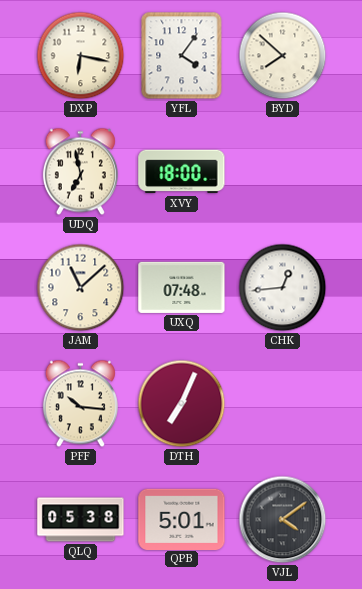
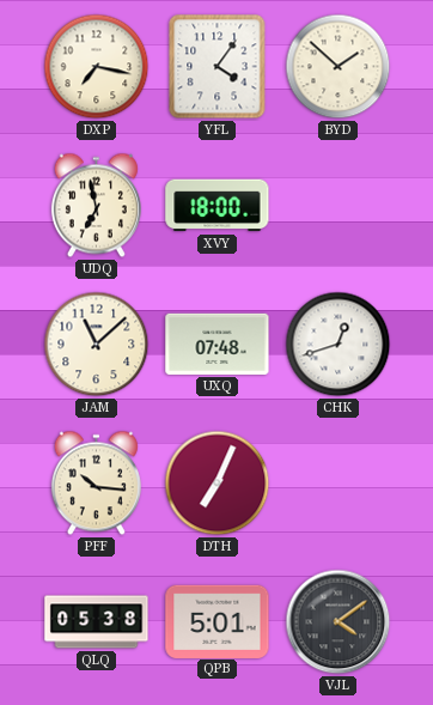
DXP: 6:17 -> 7:17 (97, 67)
BYD: 7:52 -> 1:52 (339, 67)
CHK: 12:44 -> 12:42 (339, 345)
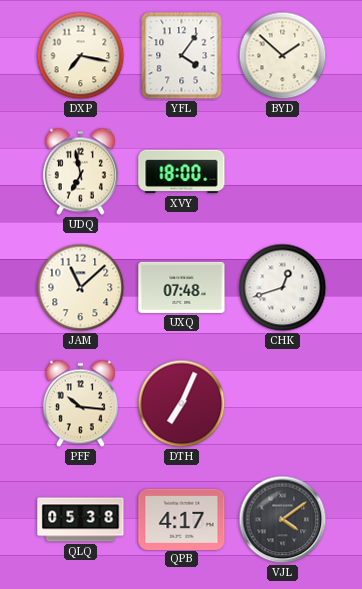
QPB: 5:01 -> 4:17 (182, 519)
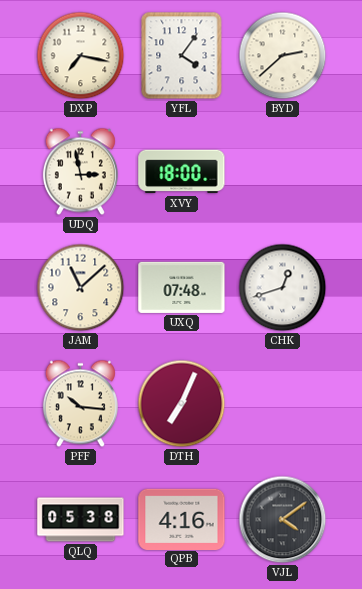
BYD: 1:52 -> 2:38 (283, 56)
UDQ: 6:58 -> 2:58 (80, 172)
QPB: 4:17 -> 4:16 (182, 519)
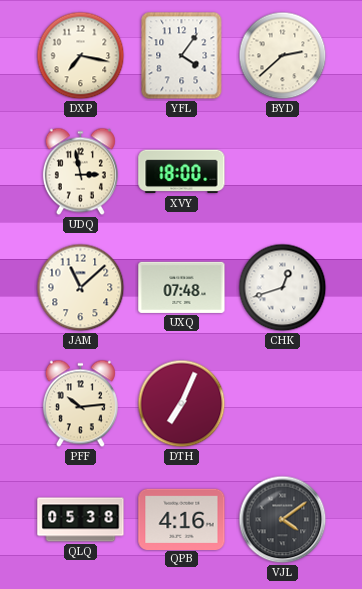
PFF: 10:16 -> 10:14 (80, 404)
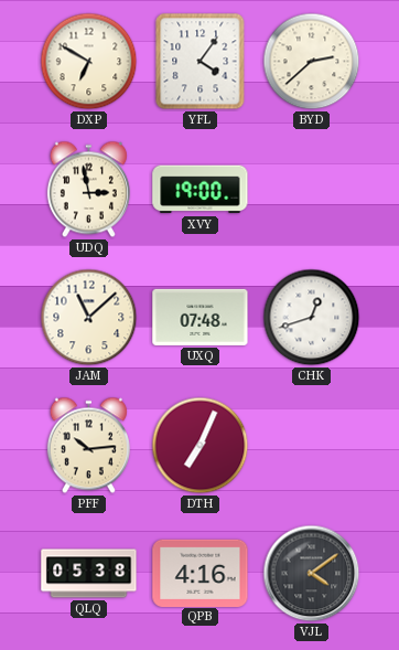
DXP: 7:17 -> 6:50 (89, 62)
XVY: 18:00 -> 19:00 (201, 190)
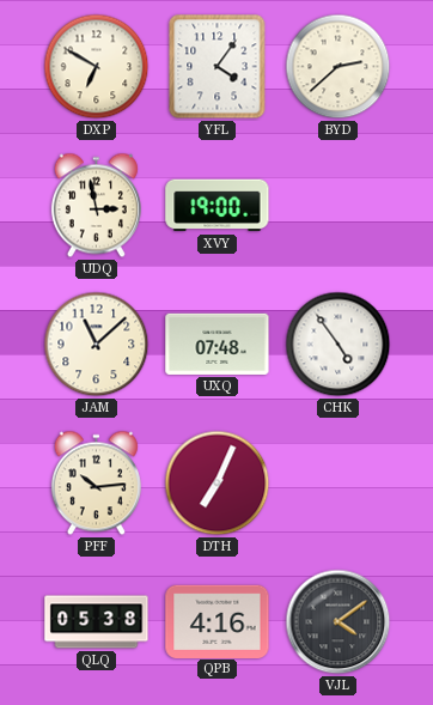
CHK: 12:42 -> 4:54 (339, 345)
